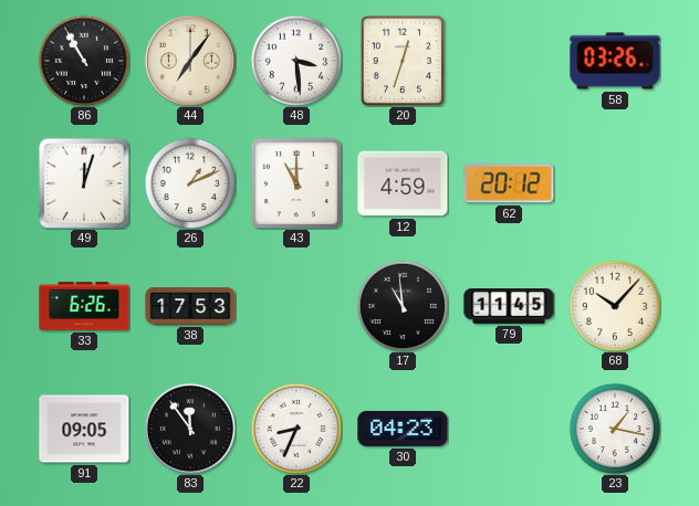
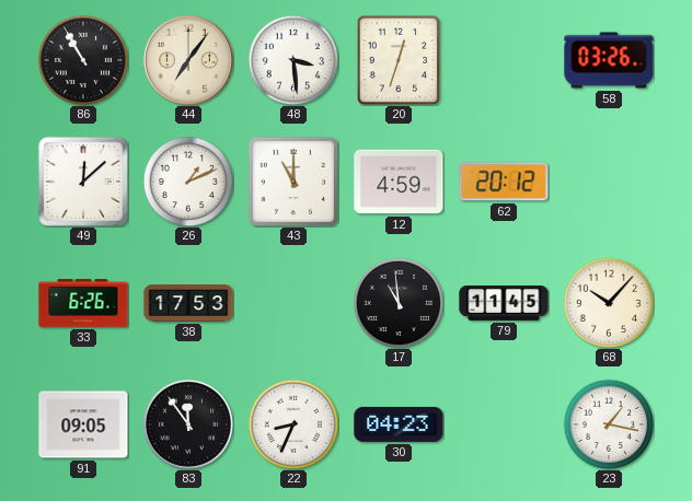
49: 12:03 -> 12:08 (83, 182)
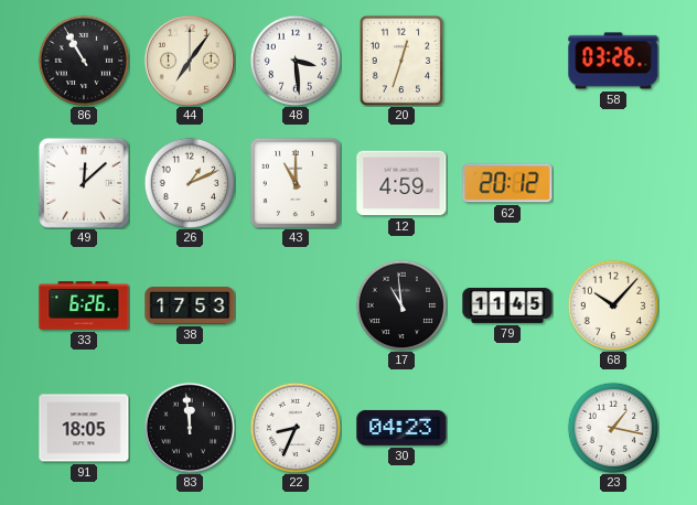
91: 09:05 -> 18:05 (84, 428)
83: 11:54 -> 11:59 (190, 428)
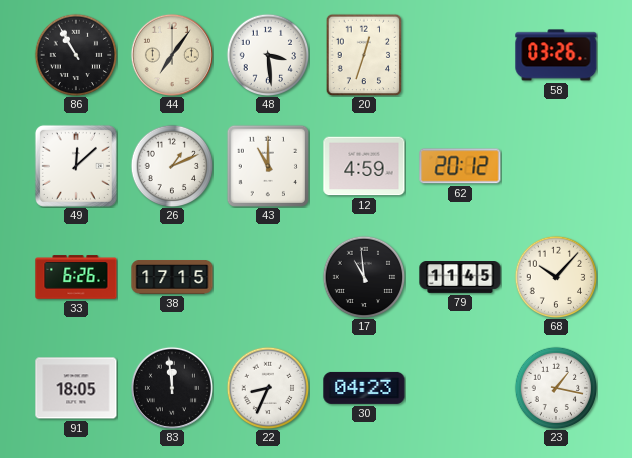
38: 17:53 -> 17:15 (172, 278)
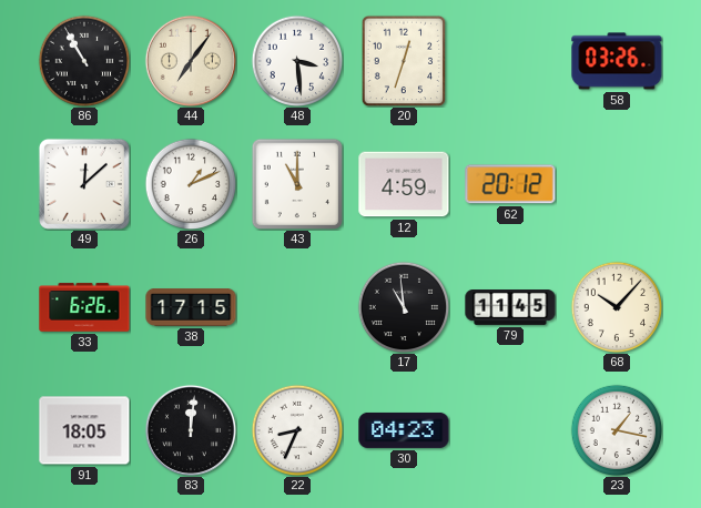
83: 11:59 -> 12:01 (191, 430)
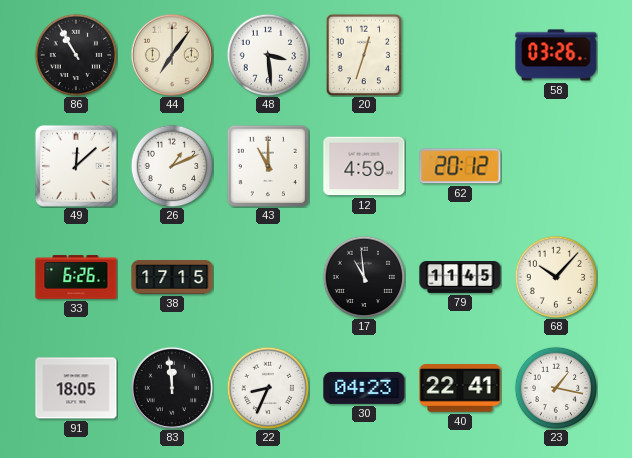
83: 12:01 -> 11:59 (172, 388)
40: none -> 22:41 (460, 388)
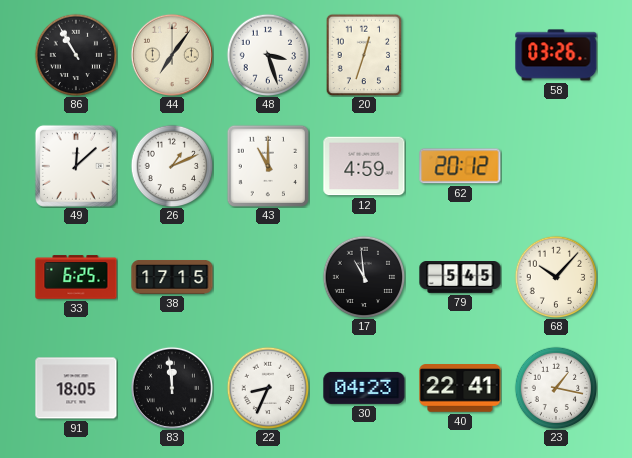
48: 3:29 -> 3:27 (268, 55)
33: 6:26 -> 6:25 (76, 277)
79: 11:45 -> 5:45 (460, 278)
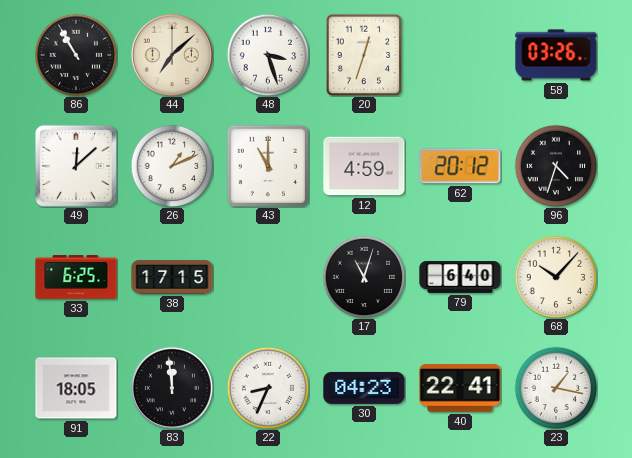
44: 7:06 -> 7:08 (172, 55)
96: none -> 4:33 (556, 166)
17: 10:59 -> 11:03 (364, 277)
79: 5:45 -> 6:40 (460, 278)
